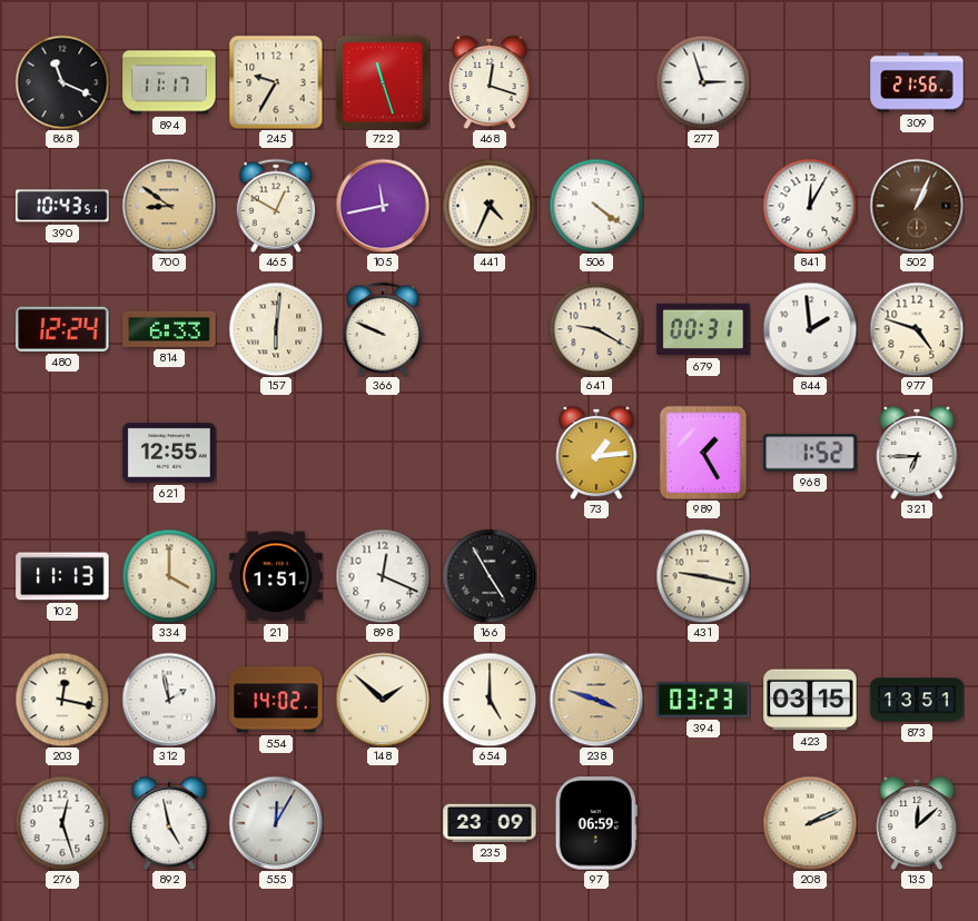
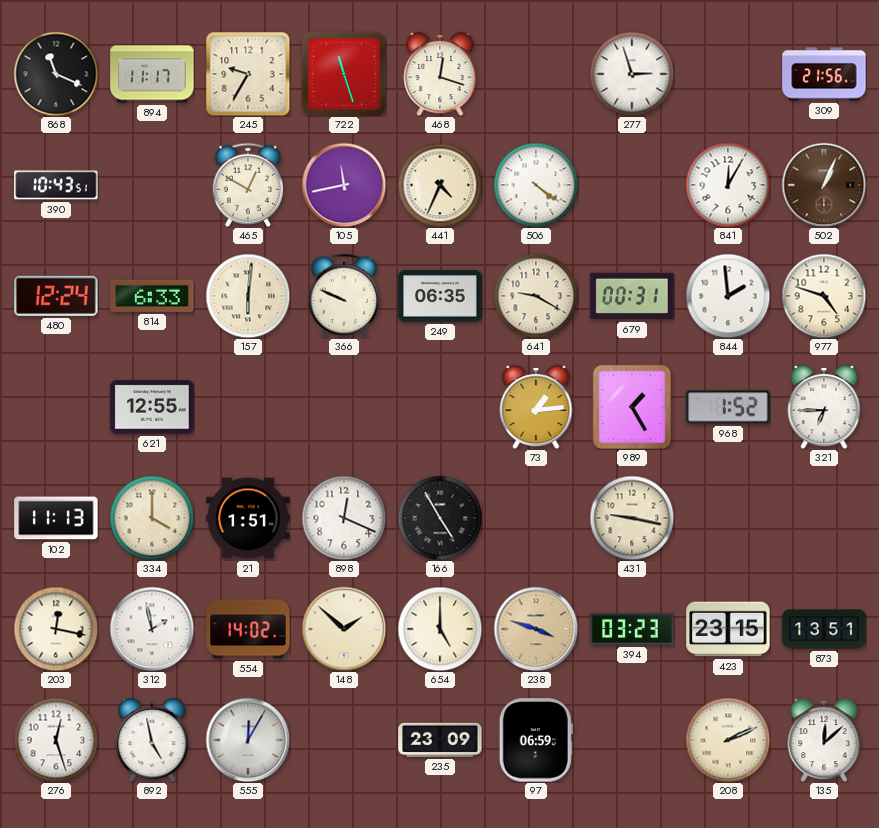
700: 8:51 -> none (169, 206)
249: none -> 06:35 (440, 296)
423: 03:15 -> 23:15 (728, 629)
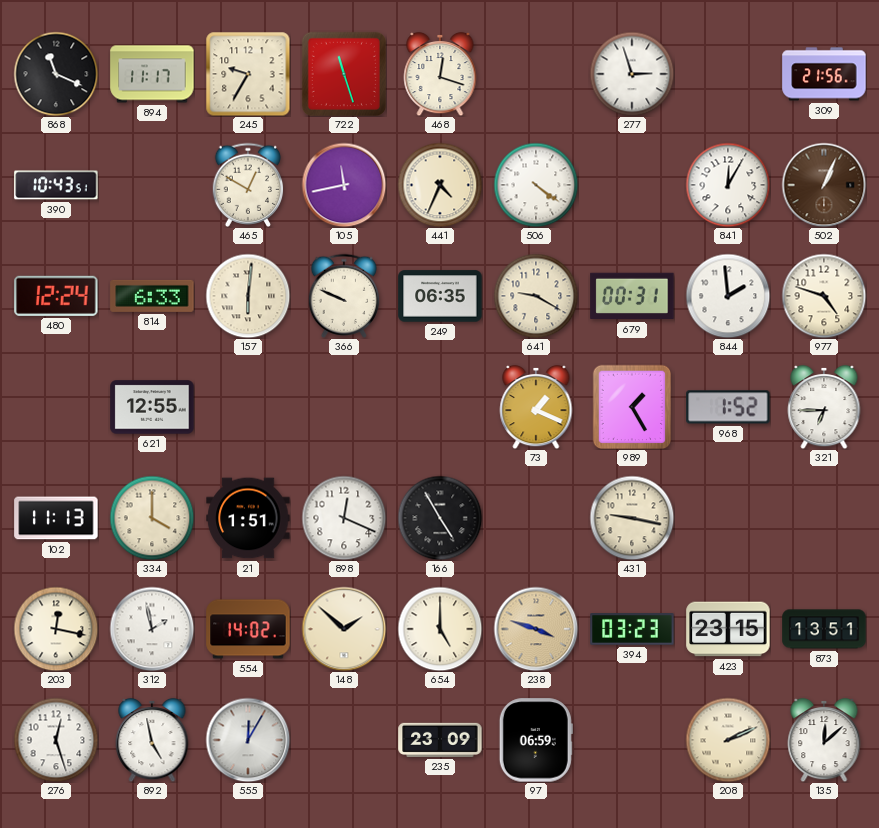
73: 1:14 -> 1:19 (536, 407)
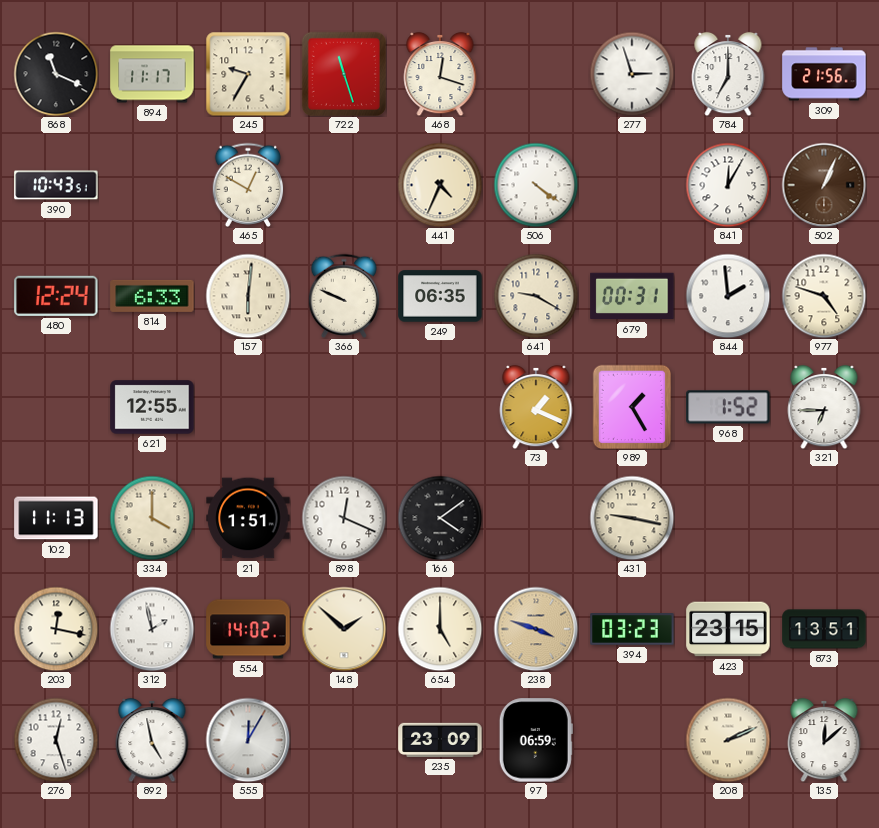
784: none -> 7:00 (728, 74)
105: 11:43 -> none (344, 185)
166: 4:55 -> 4:09 (440, 518)
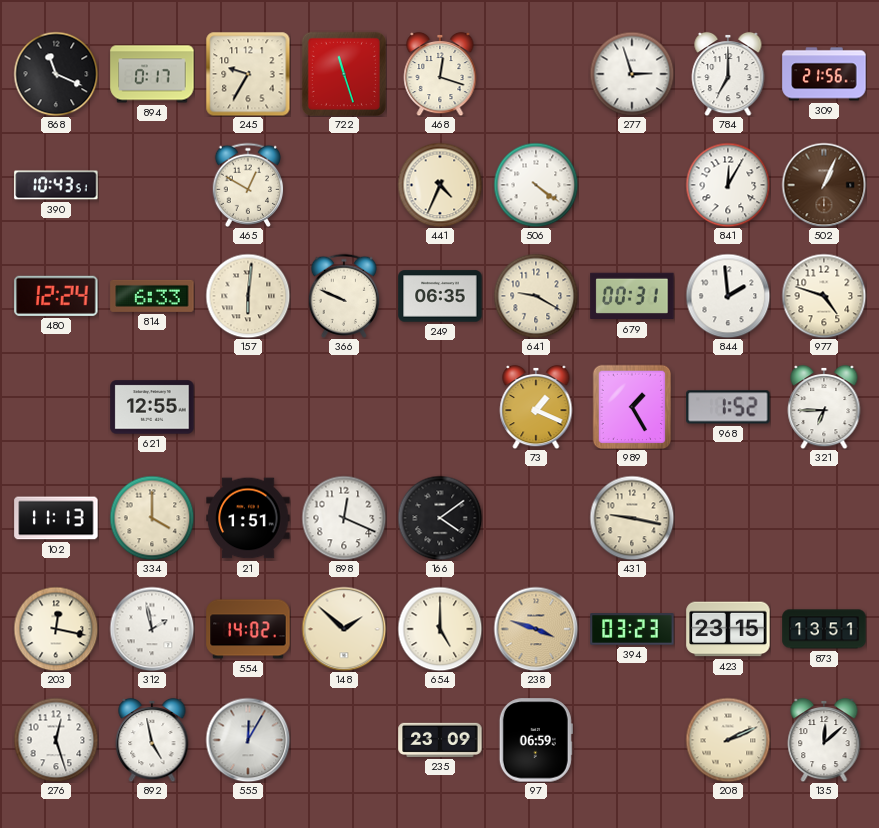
894: 11:17 -> 0:17 (152, 74)
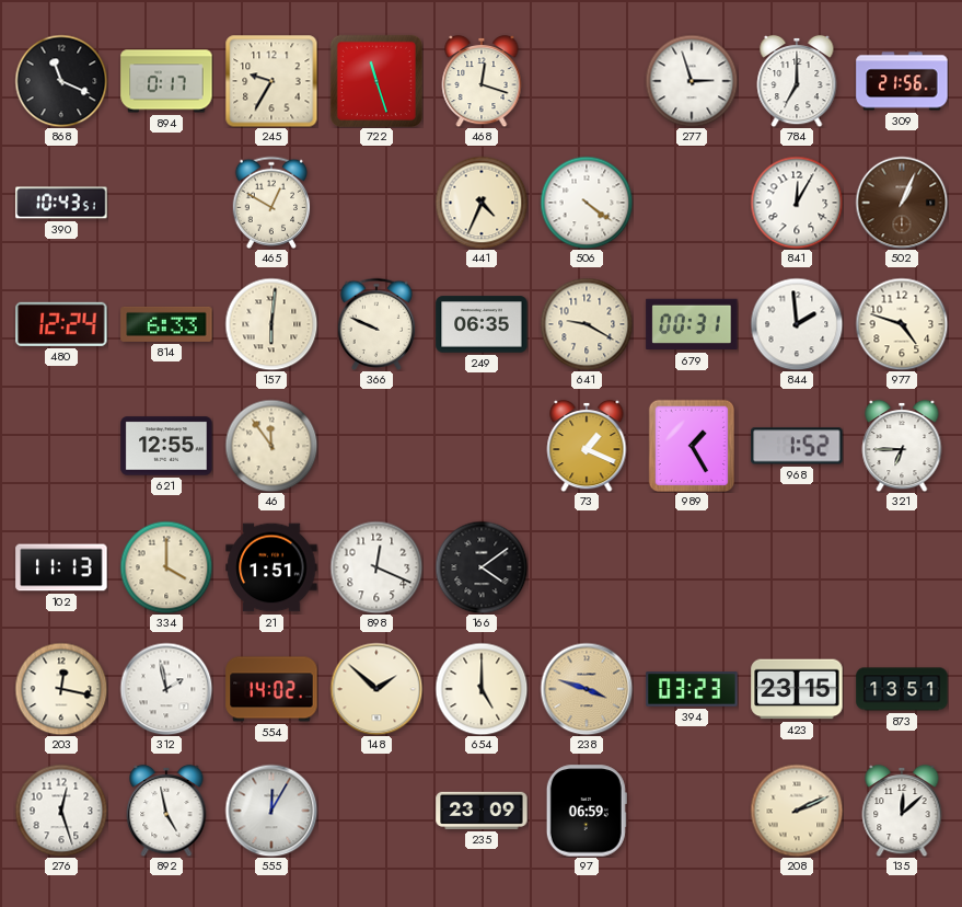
46: none -> 11:54 (271, 446)
431: 9:17 -> none (632, 518)
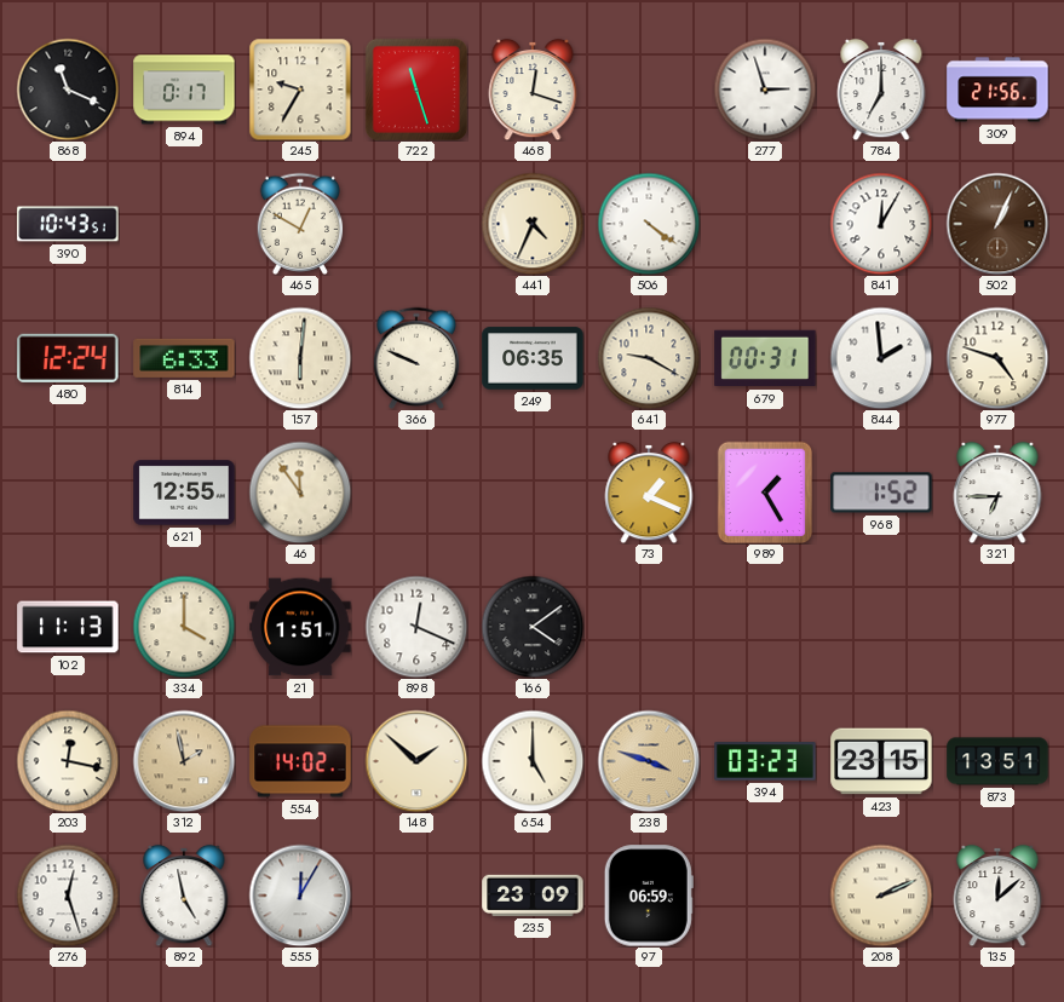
312 dial: white -> champagne (184, 761)
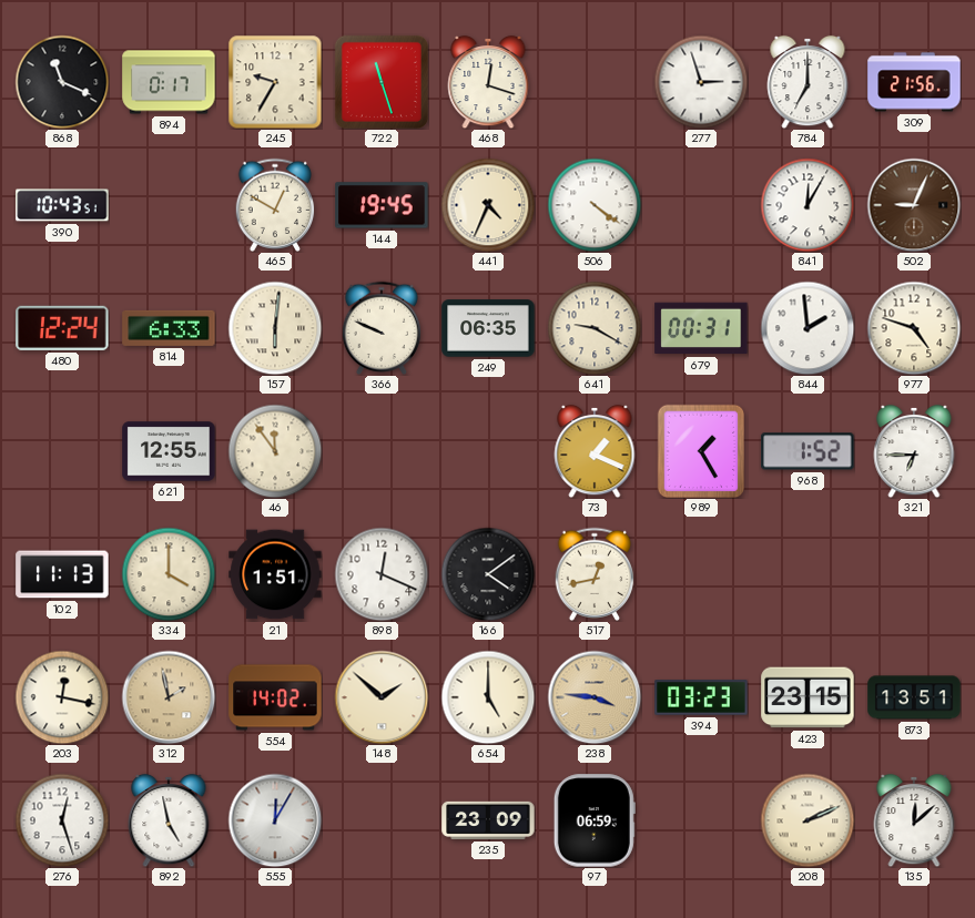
144: none -> 19:45 (382, 205)
502: 1:04 -> 9:04 (914, 205)
517: none -> 12:43 (595, 574)
238: 3:48 -> 3:46 (595, 697)
